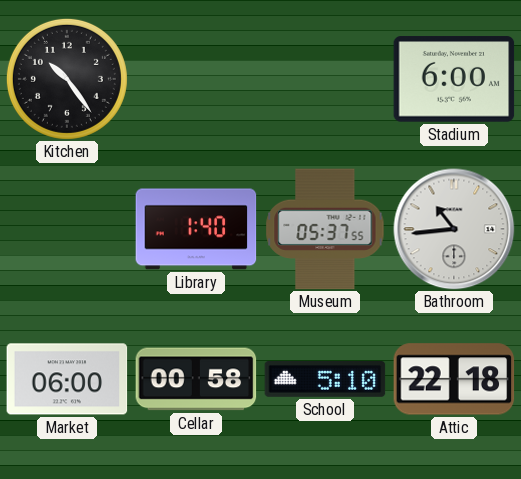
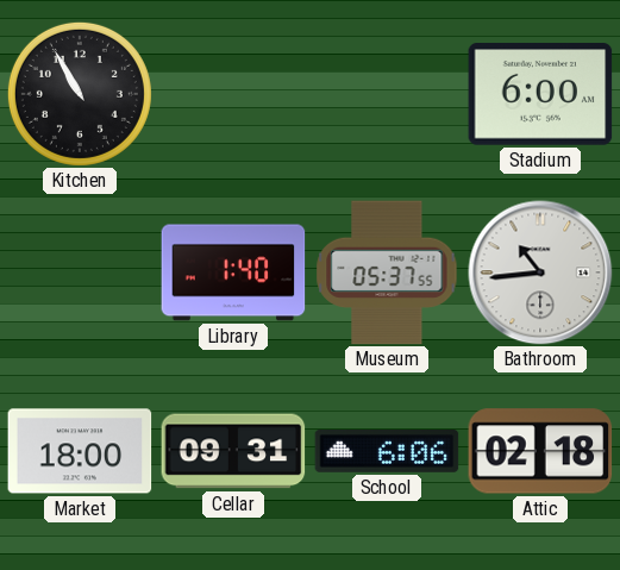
Kitchen: 10:24 -> 10:55 (80, 94)
Market: 06:00 -> 18:00 (80, 451)
Cellar: 00:58 -> 09:31 (233, 451)
School: 5:10 -> 6:06 (387, 452)
Attic: 22:18 -> 02:18 (540, 451)
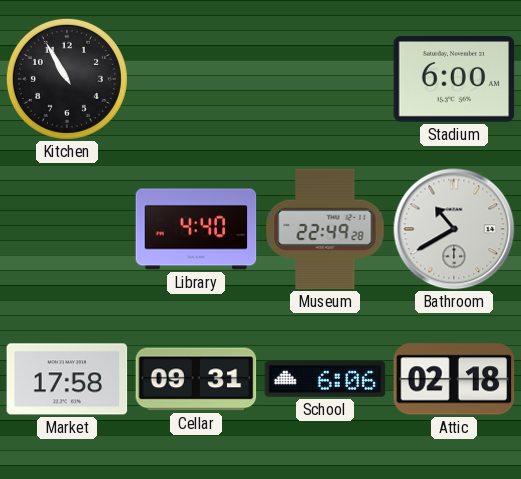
Library: 1:40 -> 4:40 (196, 229)
Museum: 05:37 -> 22:49 (325, 229)
Bathroom: 10:44 -> 10:40 (454, 229)
Market: 18:00 -> 17:58 (67, 379)
